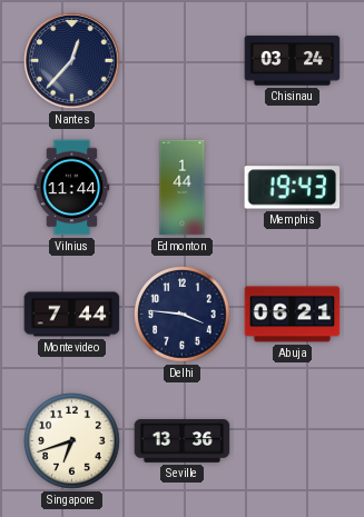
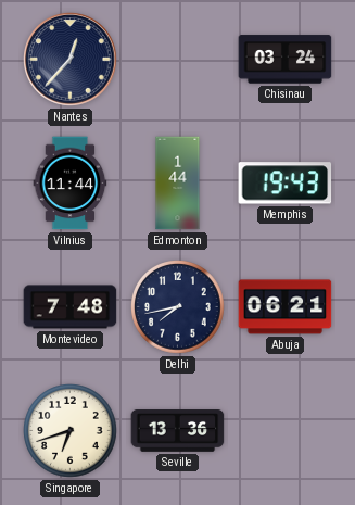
Montevideo: 7:44 -> 7:48 (71, 307)
Delhi: 3:46 -> 7:43 (178, 307)
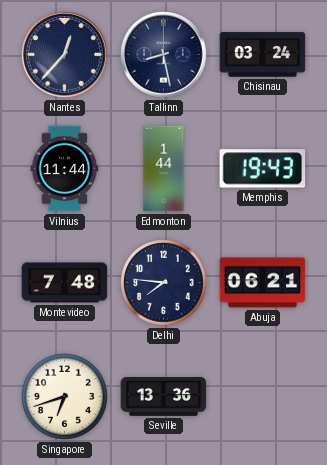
Tallinn: none -> 8:28 (164, 55)
Delhi: 7:43 -> 7:46 (164, 283)
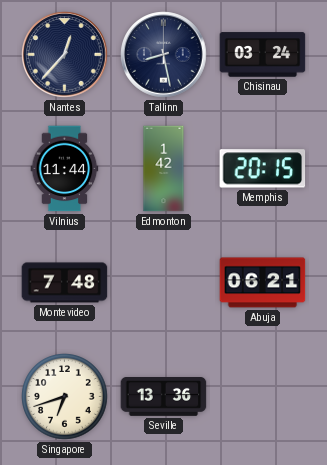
Edmonton: 1:44 -> 1:42 (164, 169)
Memphis: 19:43 -> 20:15 (263, 169)
Delhi: 7:46 -> none (164, 283)
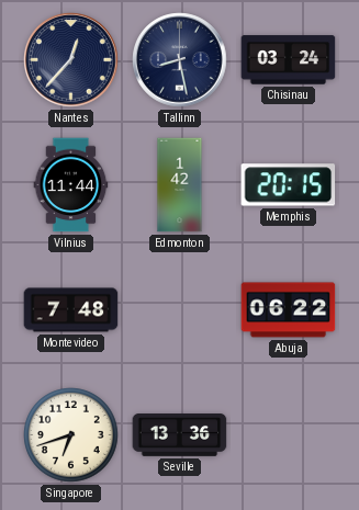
Abuja: 06:21 -> 06:22 (289, 310)
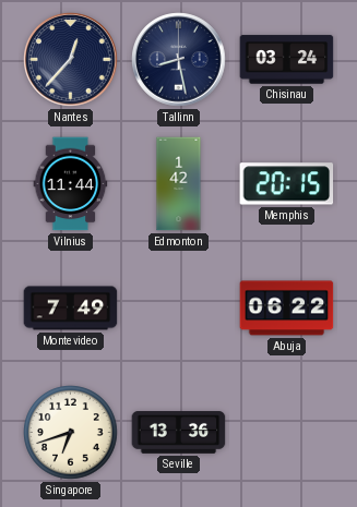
Montevideo: 7:48 -> 7:49 (71, 309)
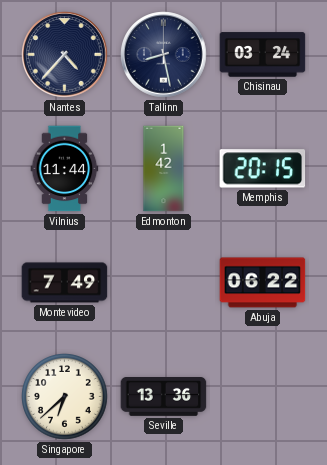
Nantes: 12:37 -> 4:37 (65, 55)
Singapore: 6:42 -> 6:38 (65, 397)
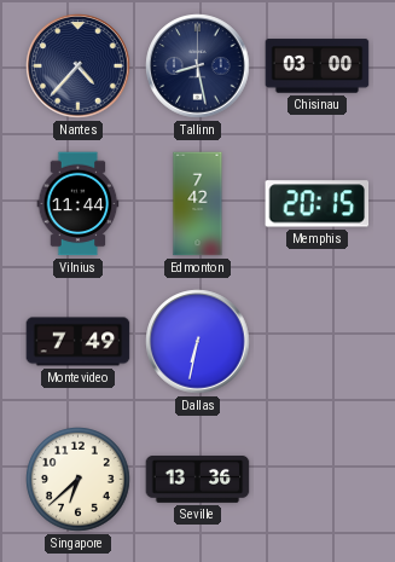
Chisinau: 03:24 -> 03:00 (318, 66)
Edmonton: 1:42 -> 7:42 (198, 204)
Dallas: none -> 6:32 (198, 342)
Abuja: 06:22 -> none (263, 283)
